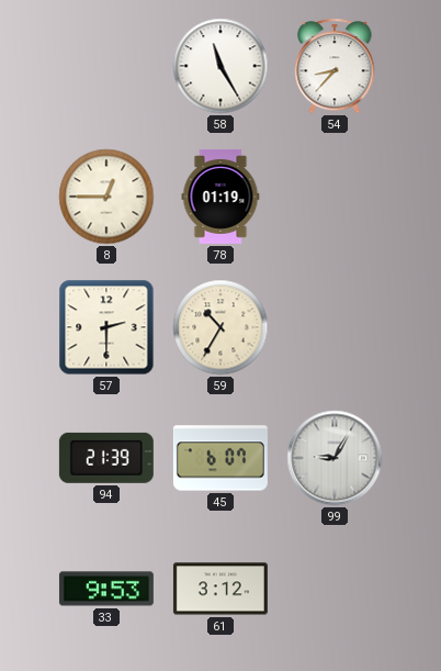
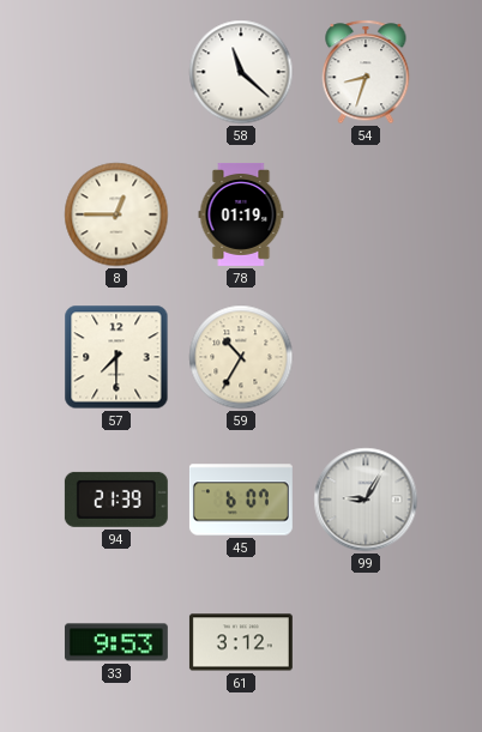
58: 11:25 -> 11:22 (241, 72)
54: 8:37 -> 8:33 (366, 72)
57: 2:30 -> 7:30 (116, 357)
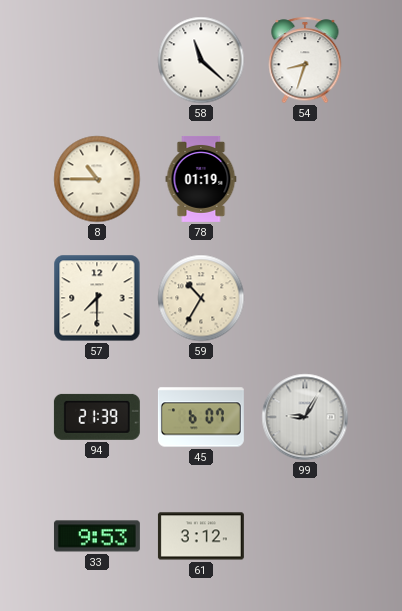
8: 12:45 -> 10:45 (97, 179)
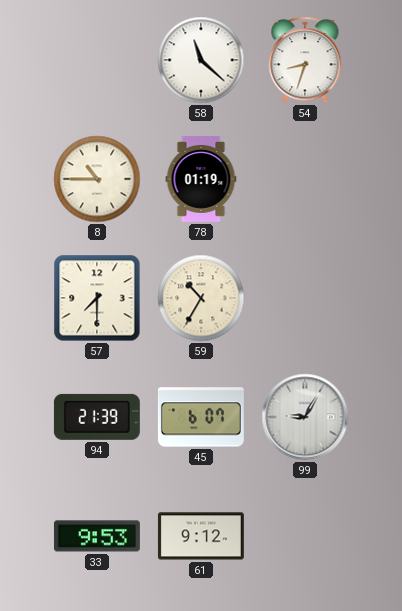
61: 3:12 -> 9:12 (201, 536)
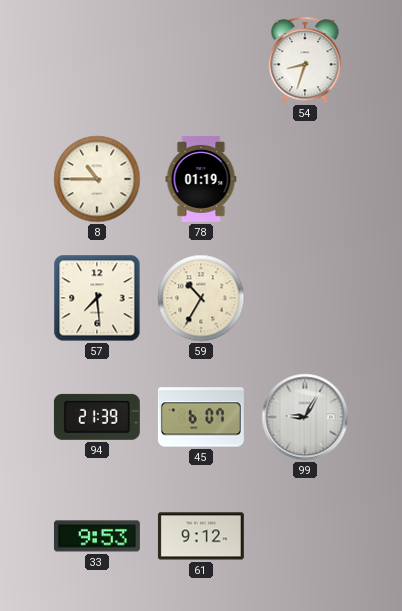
58: 11:22 -> none (201, 60)
57: 7:30 -> 7:29 (97, 298)
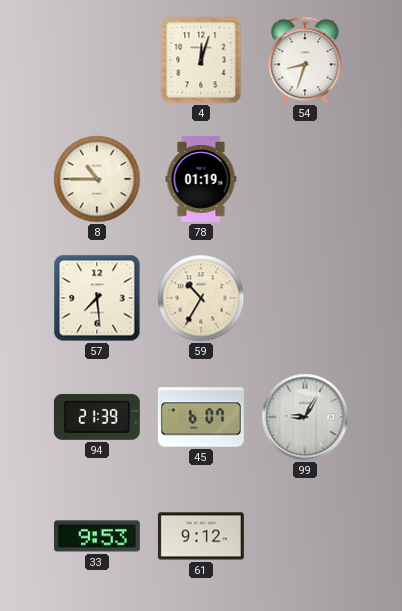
4: none -> 12:03 (201, 60)
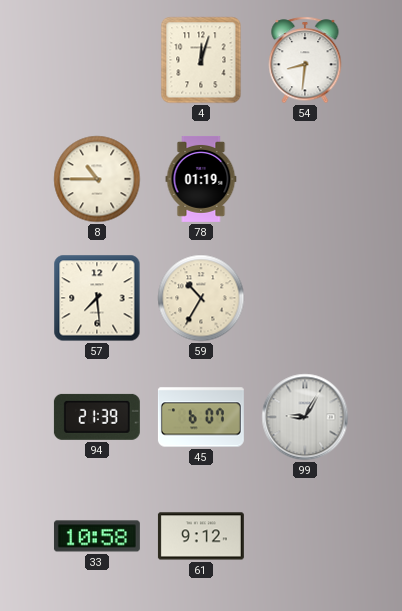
54: 8:33 -> 8:31 (305, 60)
33: 9:53 -> 10:58 (97, 536)
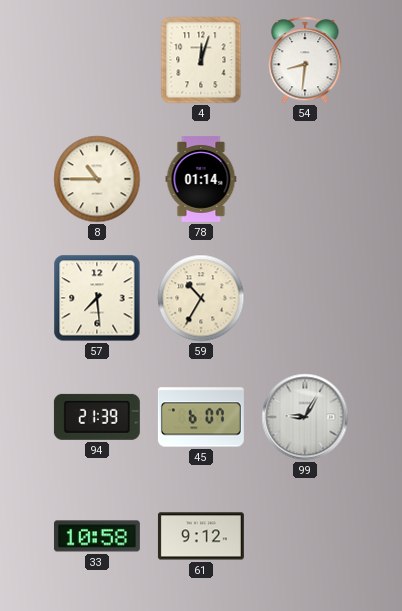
78: 01:19 -> 01:14 (201, 179)
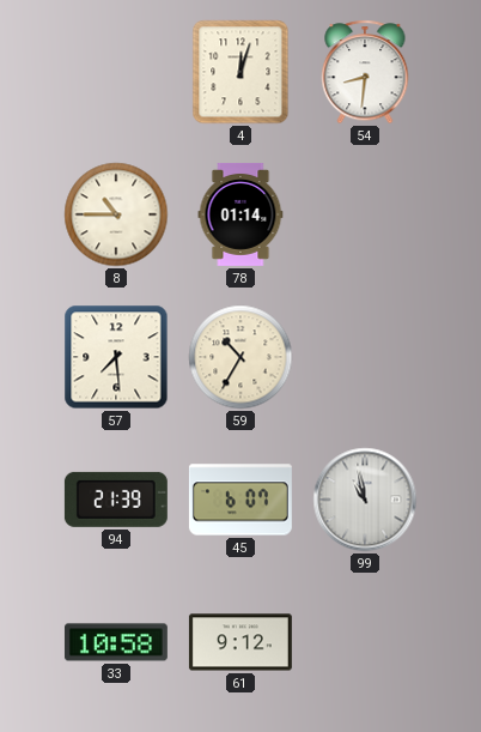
99: 9:05 -> 10:58 (365, 500)
